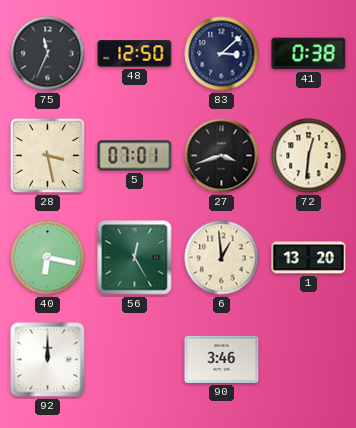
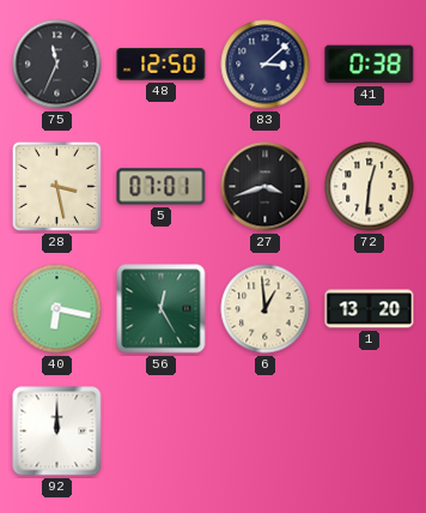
90: 3:46 -> none (222, 359)
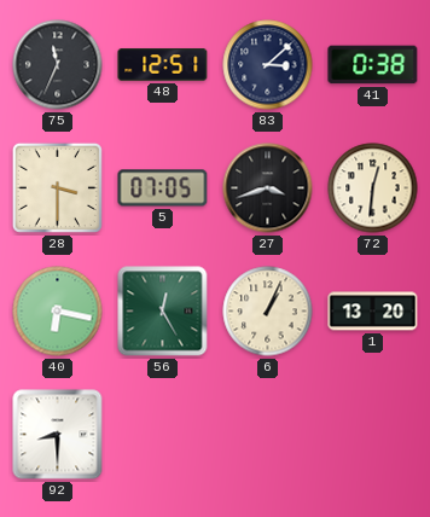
48: 12:50 -> 12:51 (163, 65)
28: 3:28 -> 3:30 (57, 187)
5: 07:01 -> 07:05 (163, 188)
6: 12:59 -> 1:04 (268, 312)
92: 12:00 -> 8:30 (58, 435)
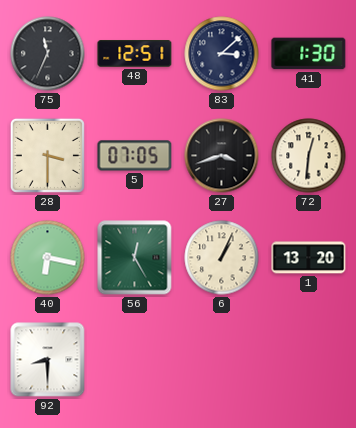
41: 0:38 -> 1:30 (309, 54)
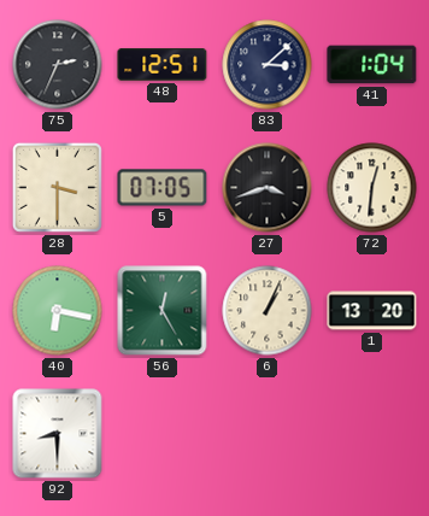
75: 11:34 -> 2:34 (58, 65)
41: 1:30 -> 1:04 (372, 65)
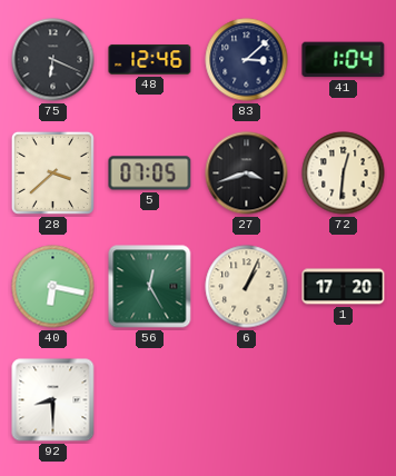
75: 2:34 -> 6:19 (53, 60)
48: 12:51 -> 12:46 (150, 60)
28: 3:30 -> 3:38 (52, 172)
1: 13:20 -> 17:20 (344, 287)
